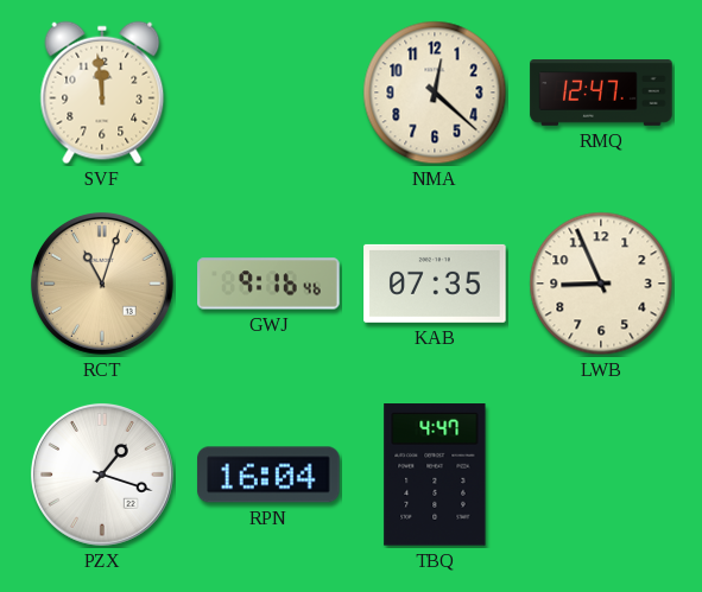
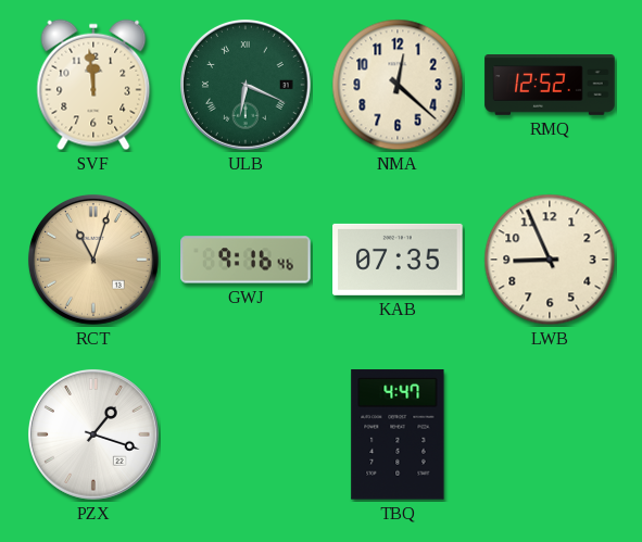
ULB: none -> 6:19 (246, 85)
RMQ: 12:47 -> 12:52 (550, 85)
RPN: 16:04 -> none (268, 475)
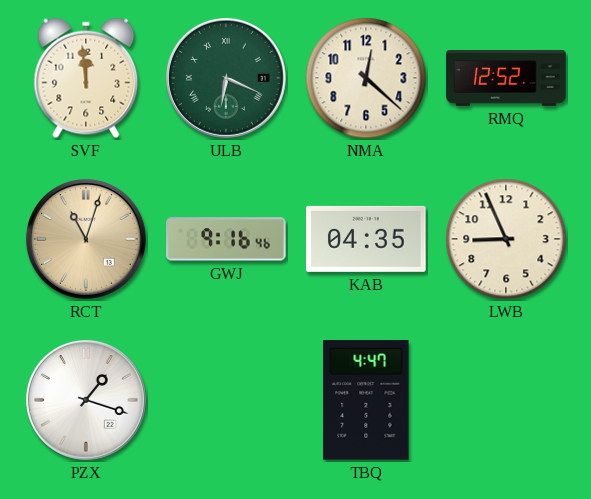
KAB: 07:35 -> 04:35 (366, 239)
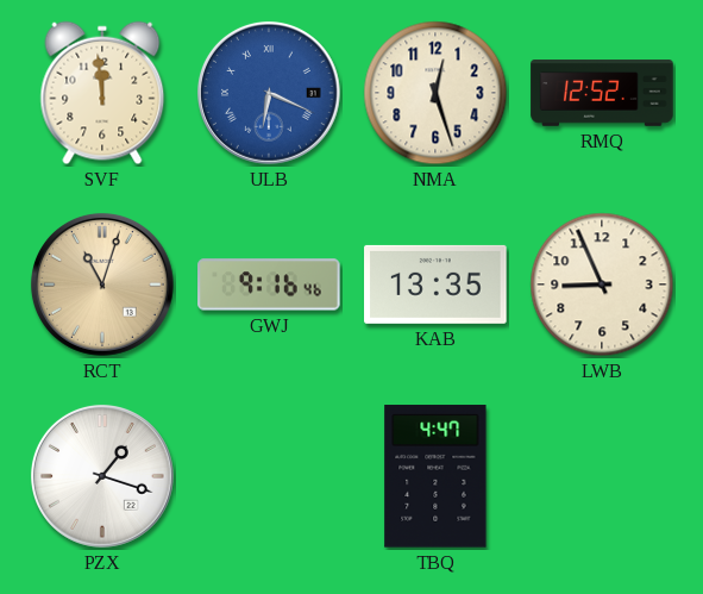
ULB dial: green -> blue (269, 93)
NMA: 12:22 -> 12:27 (435, 93)
KAB: 04:35 -> 13:35 (435, 285)
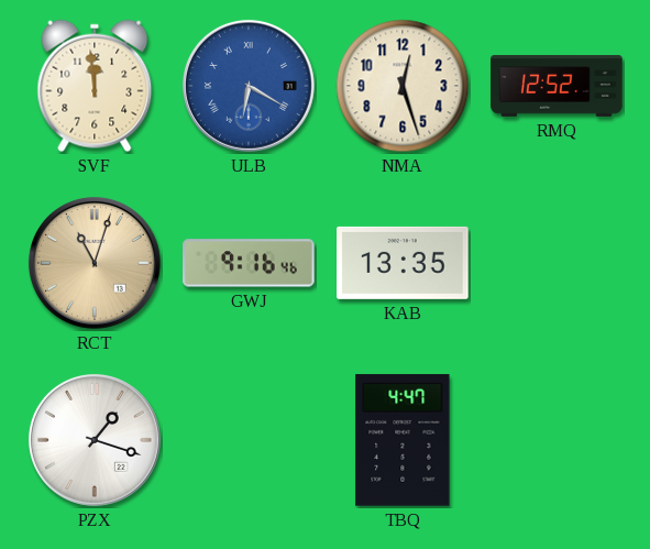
ULB: 6:19 -> 6:20 (249, 86)
LWB: 8:56 -> none (602, 285)
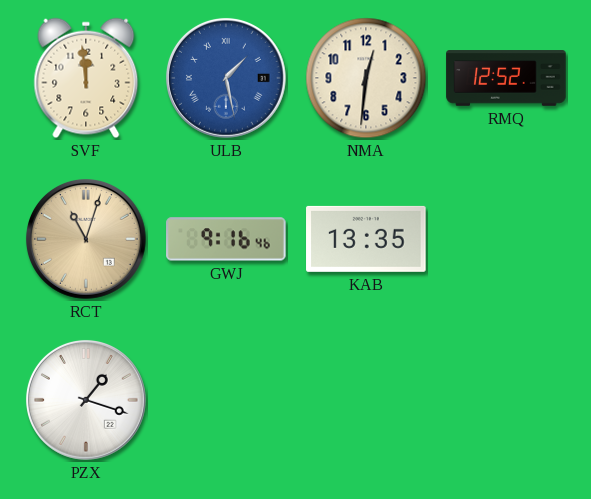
ULB: 6:20 -> 1:28 (226, 78)
NMA: 12:27 -> 12:31 (366, 78)
TBQ: 4:47 -> none (403, 440)
